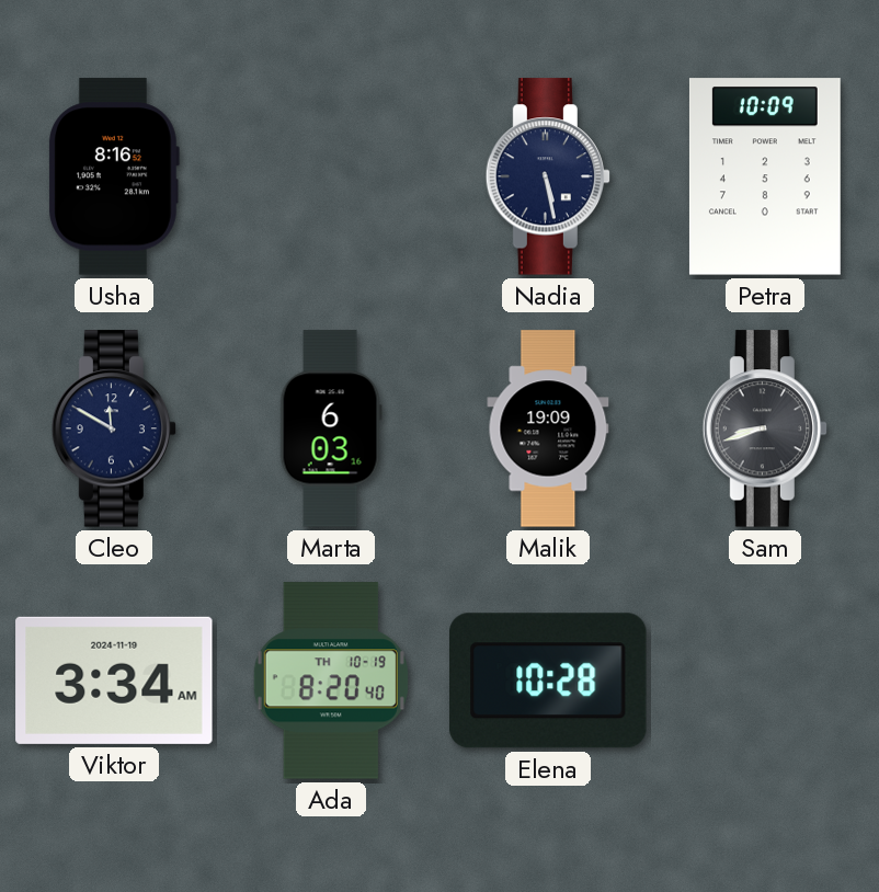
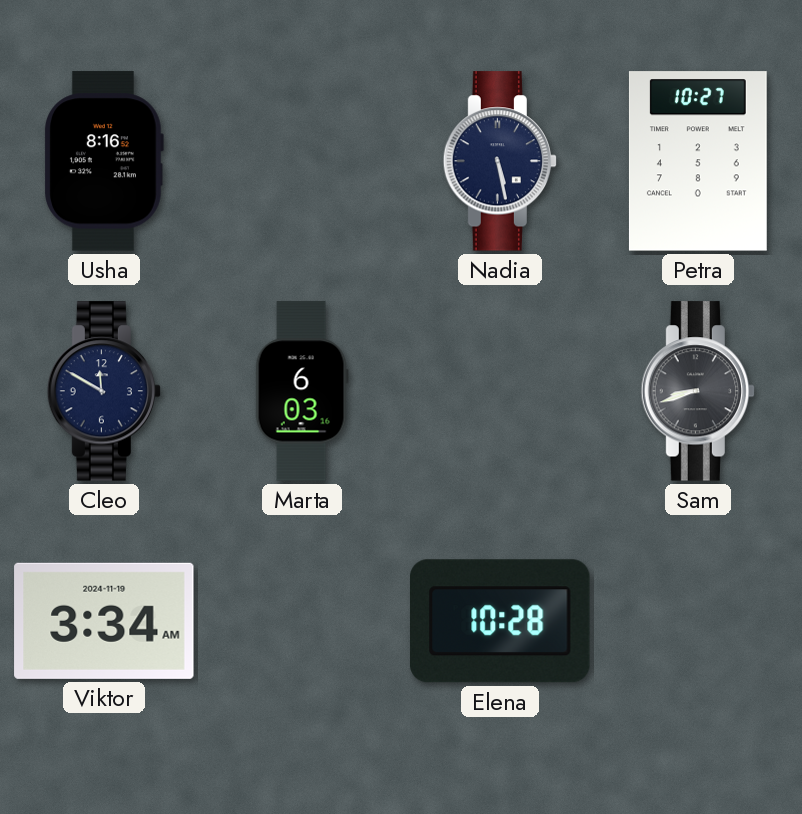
Petra: 10:09 -> 10:27 (698, 161)
Malik: 19:09 -> none (548, 428)
Ada: 8:20 -> none (331, 681)
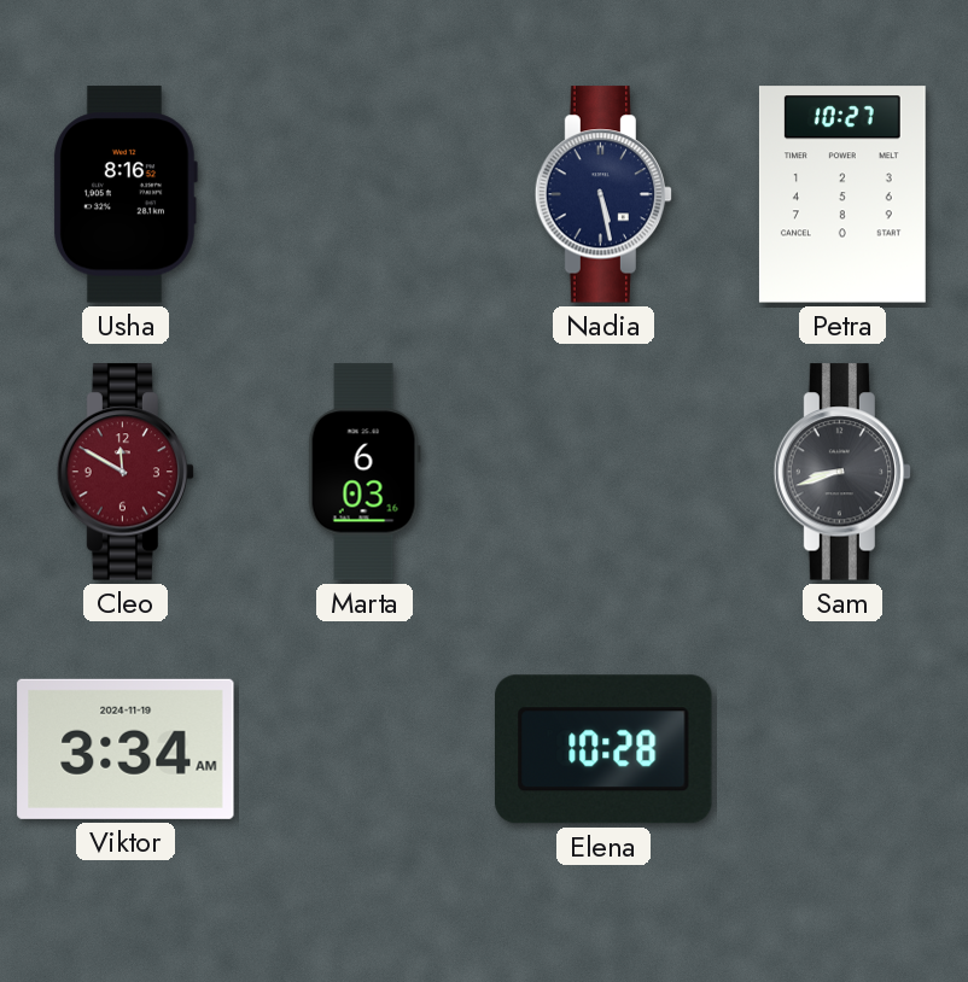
Cleo dial: navy -> burgundy (126, 472)
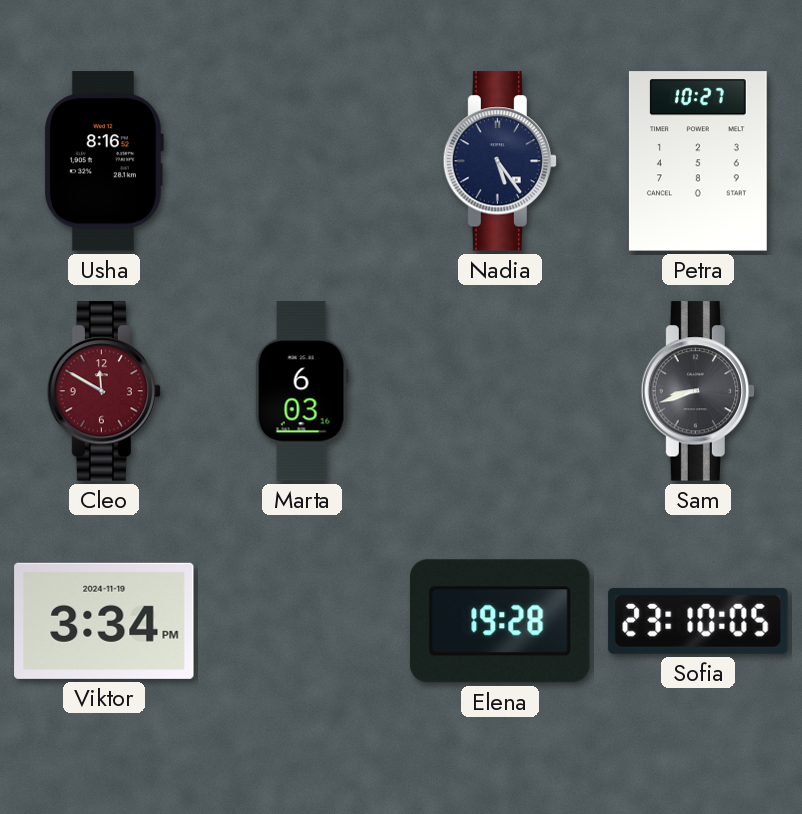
Nadia: 5:28 -> 5:24 (500, 161)
Viktor: 3:34 AM -> 3:34 PM (104, 621)
Elena: 10:28 -> 19:28 (501, 621)
Sofia: none -> 23:10 (698, 621)
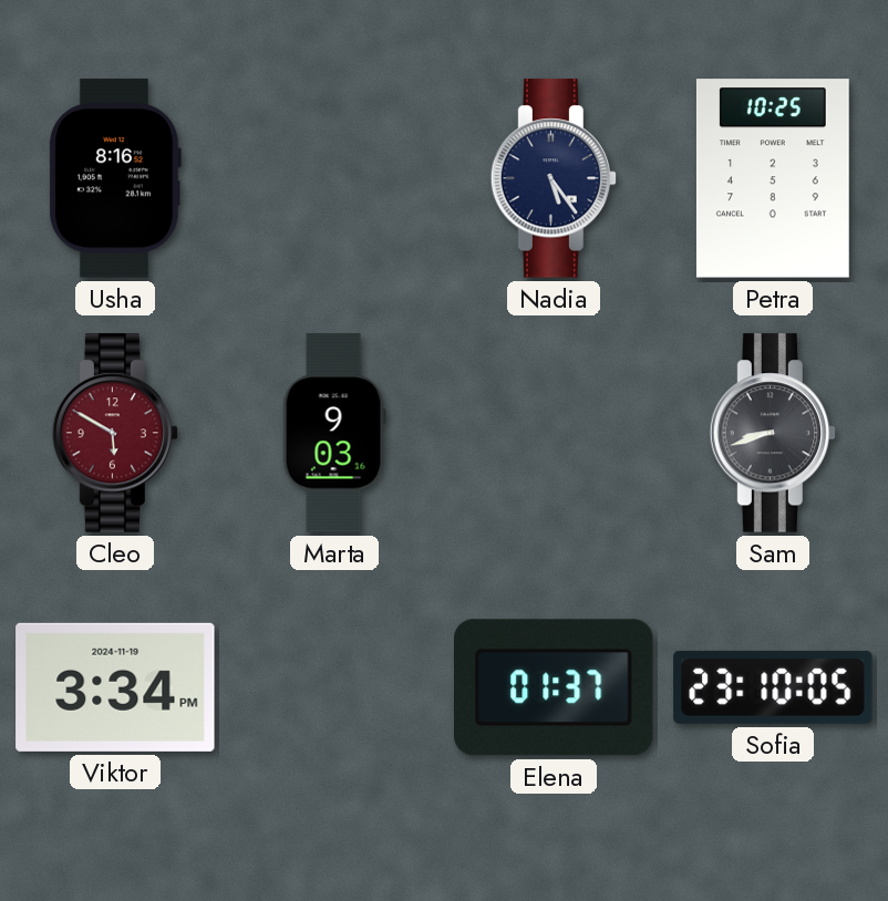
Petra: 10:27 -> 10:25 (773, 178)
Cleo: 11:50 -> 5:50 (115, 433)
Marta: 6:03 -> 9:03 (334, 433)
Elena: 19:28 -> 01:37 (555, 687)
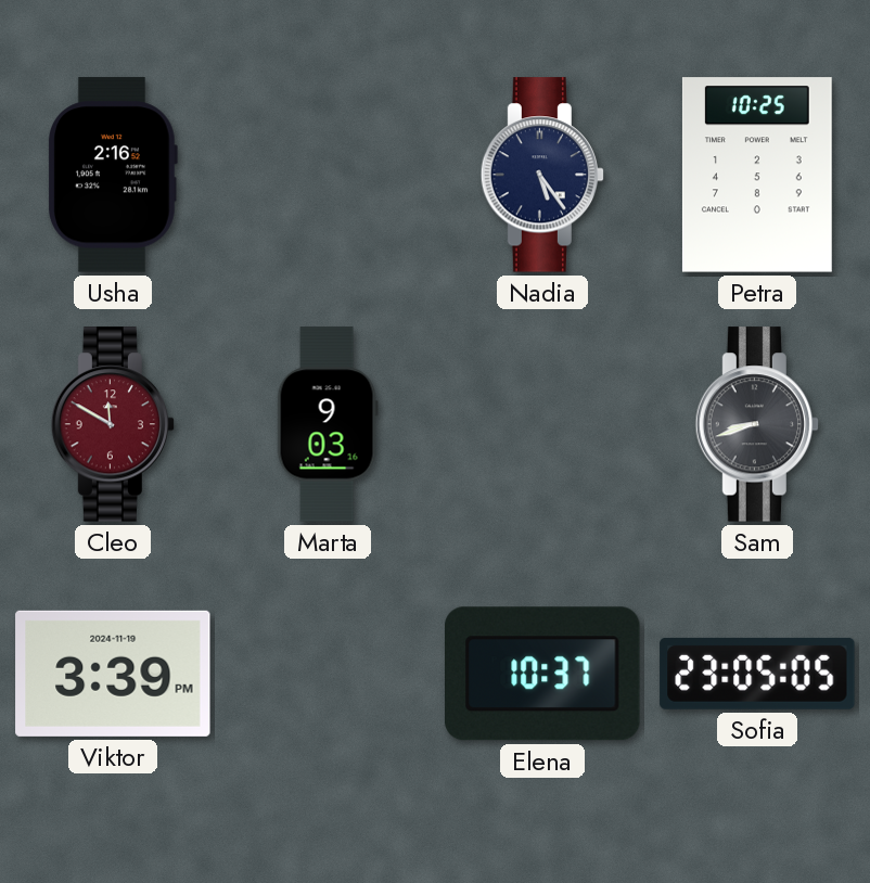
Usha: 8:16 -> 2:16 (113, 175)
Cleo: 5:50 -> 11:50 (113, 424)
Viktor: 3:34 -> 3:39 (113, 674)
Elena: 01:37 -> 10:37 (543, 674)
Sofia: 23:10 -> 23:05 (757, 674)
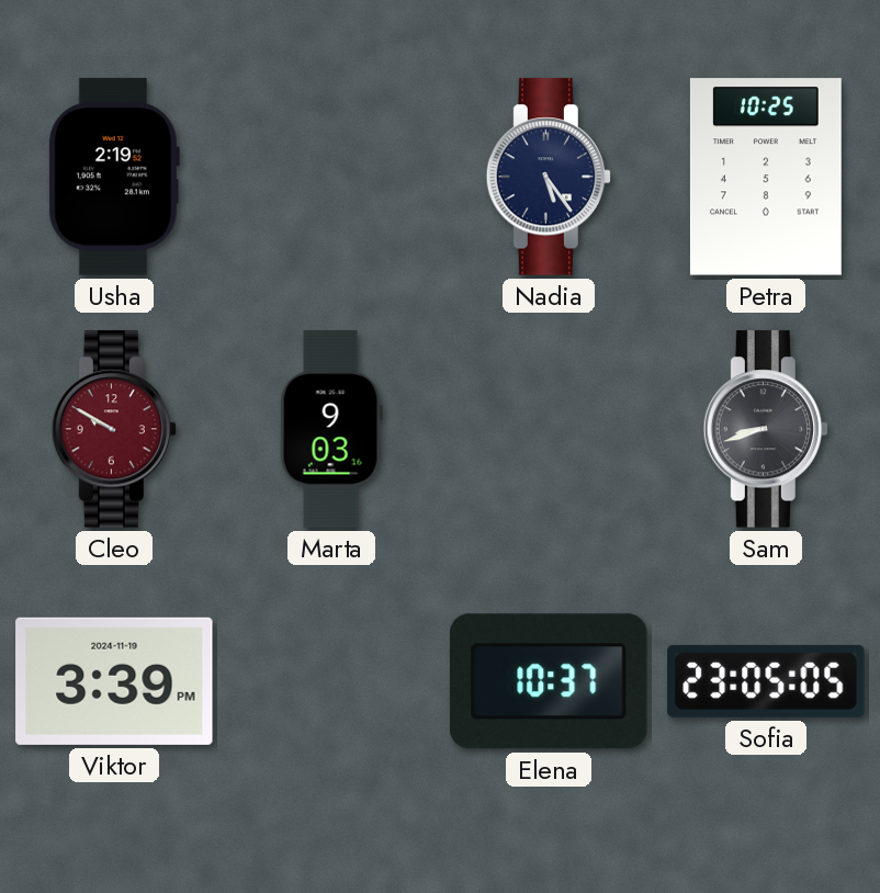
Usha: 2:16 -> 2:19 (114, 177)
Cleo: 11:50 -> 9:50 (114, 429)
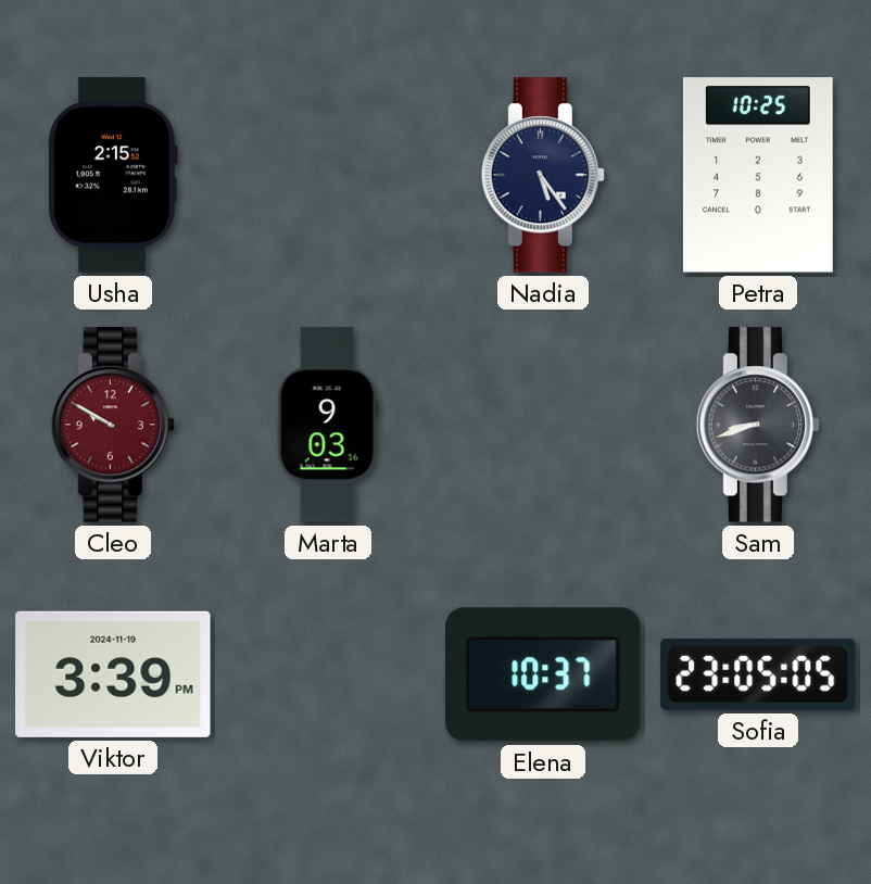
Usha: 2:19 -> 2:15 (113, 175)
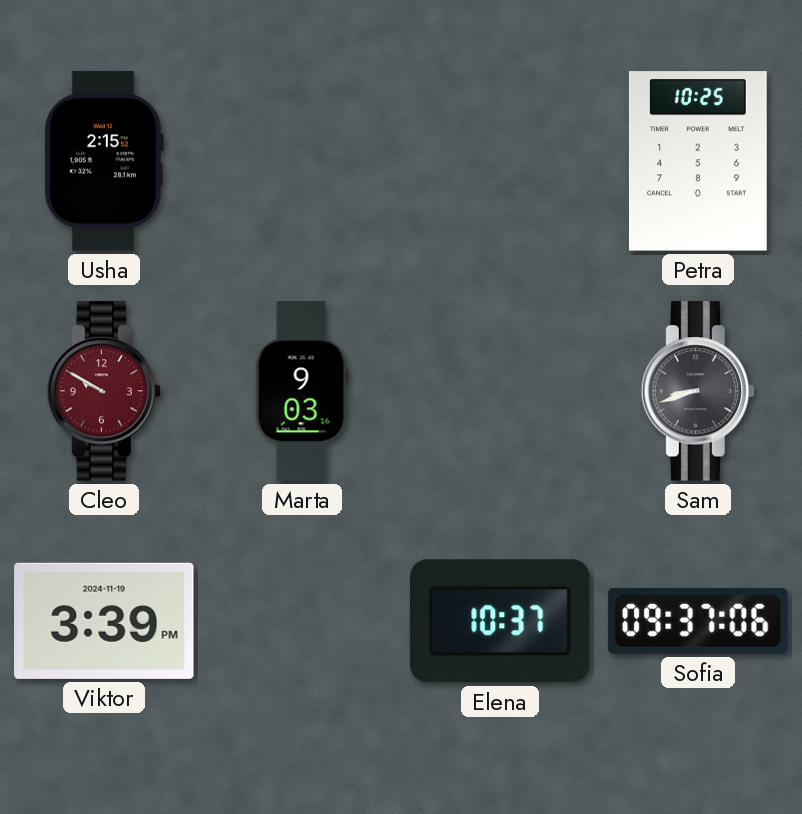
Nadia: 5:24 -> none (543, 175)
Sofia: 23:05 -> 09:37 (698, 621)
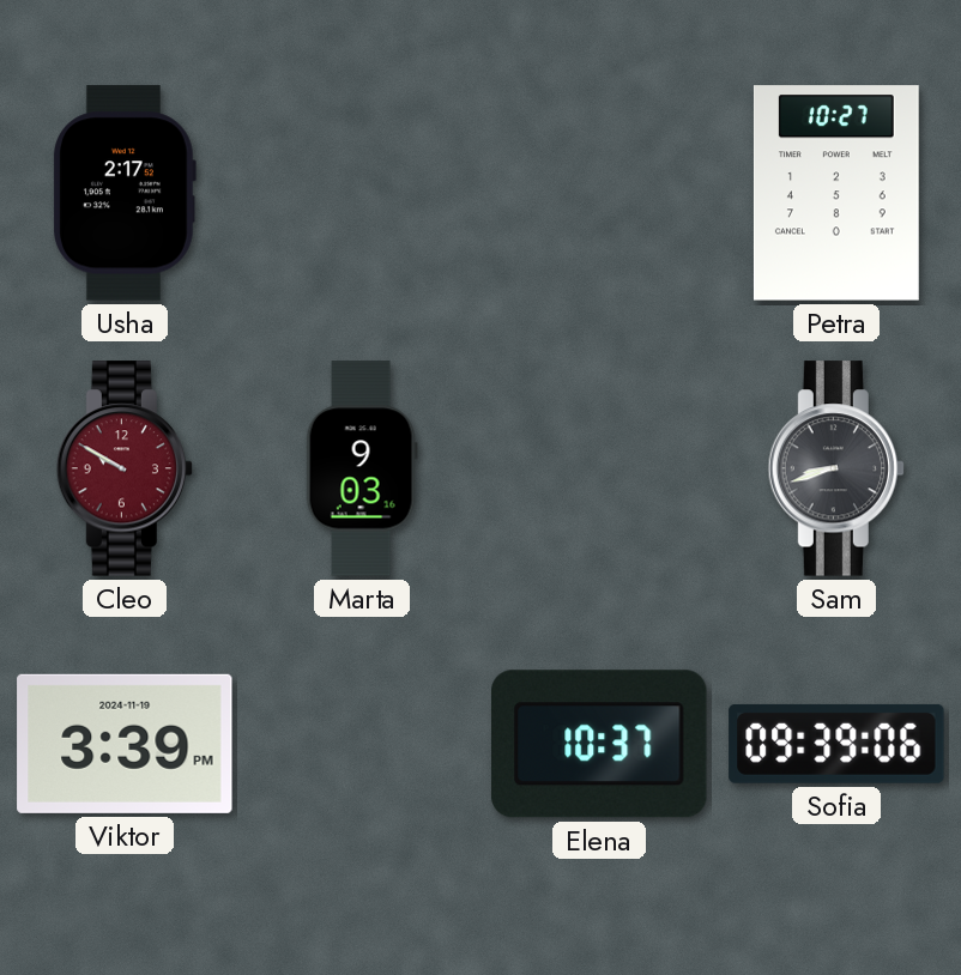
Usha: 2:15 -> 2:17 (125, 193)
Petra: 10:25 -> 10:27 (836, 193)
Sofia: 09:37 -> 09:39 (836, 744)
